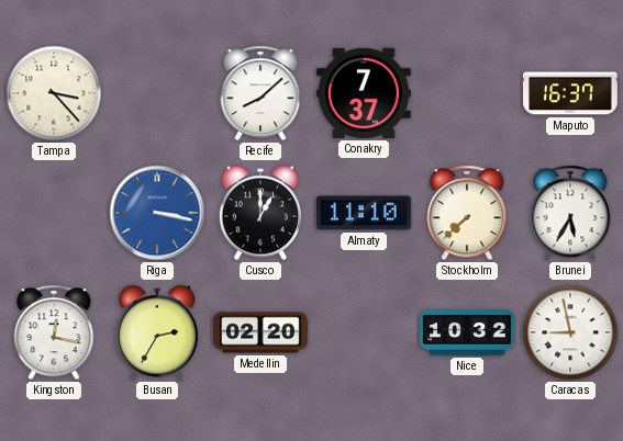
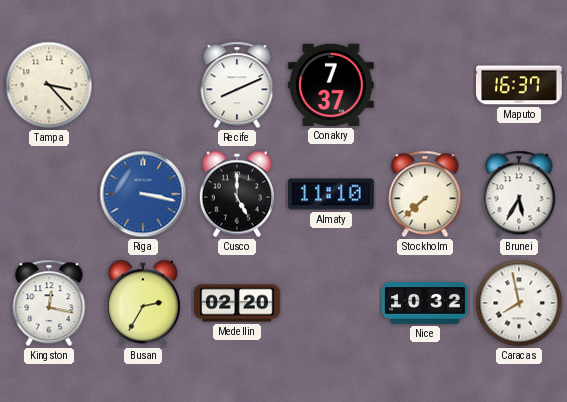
Recife: 8:08 -> 8:11 (237, 85)
Cusco: 1:00 -> 5:00 (236, 194)
Caracas: 8:58 -> 7:58 (519, 303)
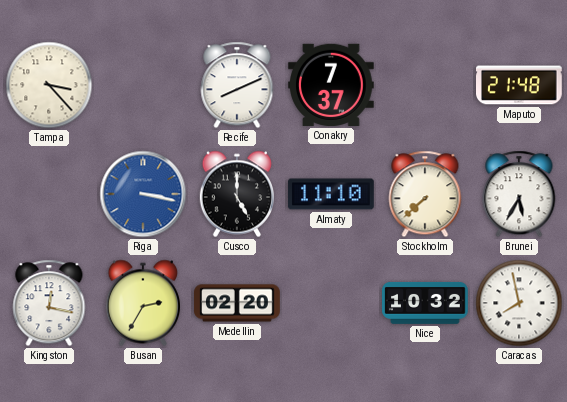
Maputo: 16:37 -> 21:48 (520, 85)
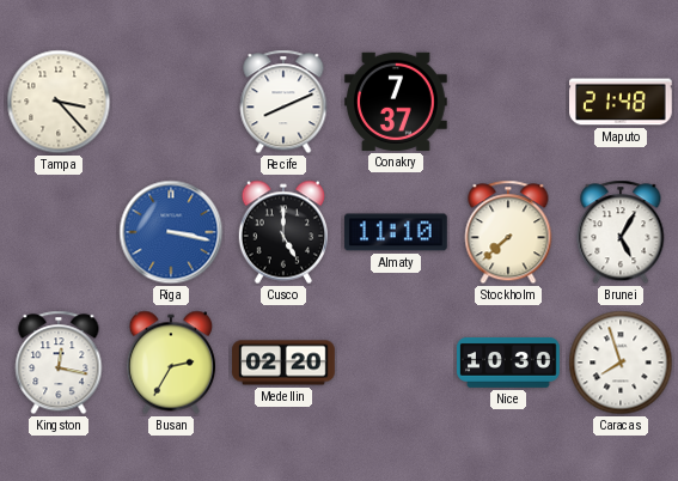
Brunei: 5:35 -> 5:05 (621, 232)
Nice: 10:32 -> 10:30 (508, 363)
Caracas: 7:58 -> 7:57 (621, 363)
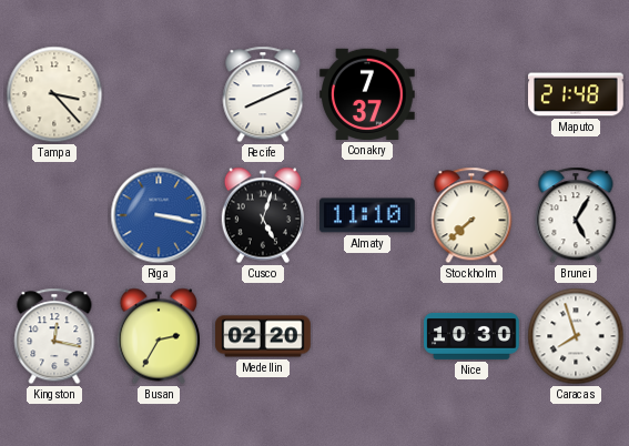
Cusco: 5:00 -> 5:03 (262, 215)
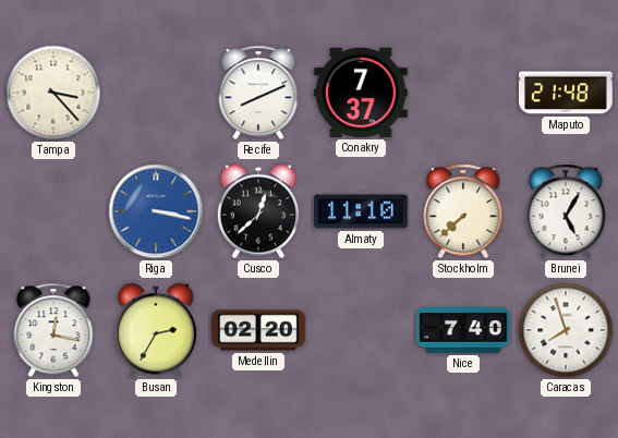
Cusco: 5:03 -> 12:38 (257, 211)
Nice: 10:30 -> 7:40 (463, 330)
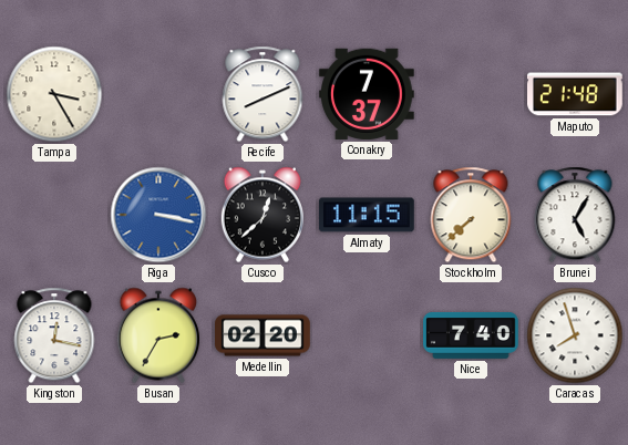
Tampa: 3:23 -> 3:25 (54, 94)
Almaty: 11:10 -> 11:15 (367, 215)
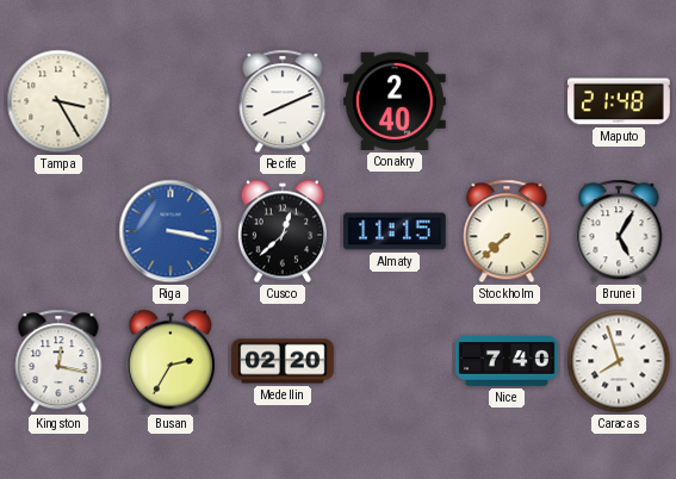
Conakry: 7:37 -> 2:40 (396, 101)
